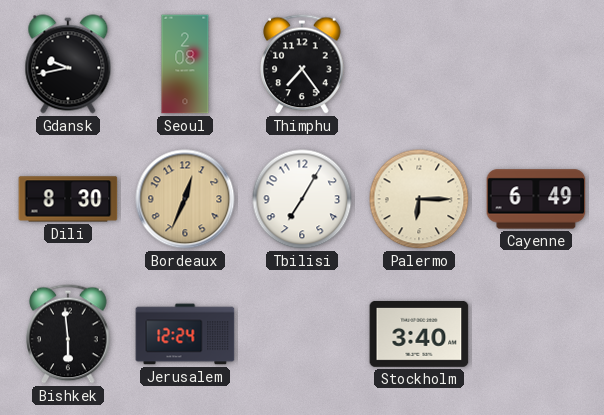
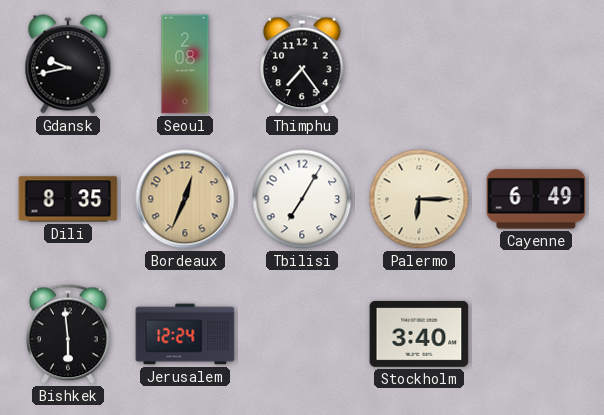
Dili: 8:30 -> 8:35 (68, 199)
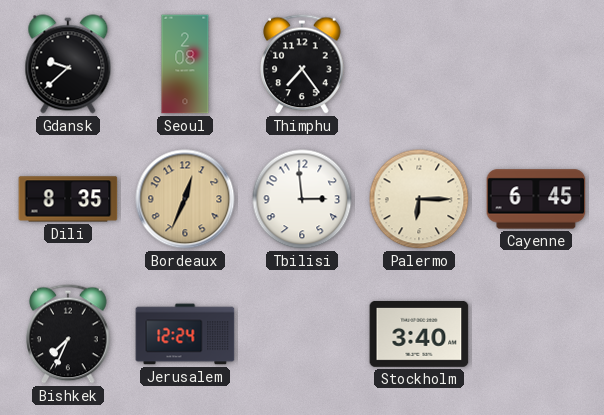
Gdansk: 9:43 -> 9:38 (68, 64)
Tbilisi: 7:05 -> 2:59 (302, 199)
Cayenne: 6:49 -> 6:45 (536, 199)
Bishkek: 5:59 -> 7:34 (68, 334)
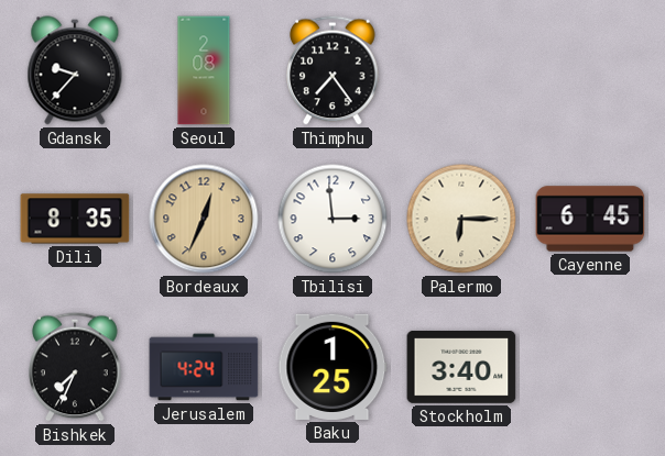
Gdansk: 9:38 -> 9:37 (75, 70)
Jerusalem: 12:24 -> 4:24 (204, 367)
Baku: none -> 1:25 (332, 367)
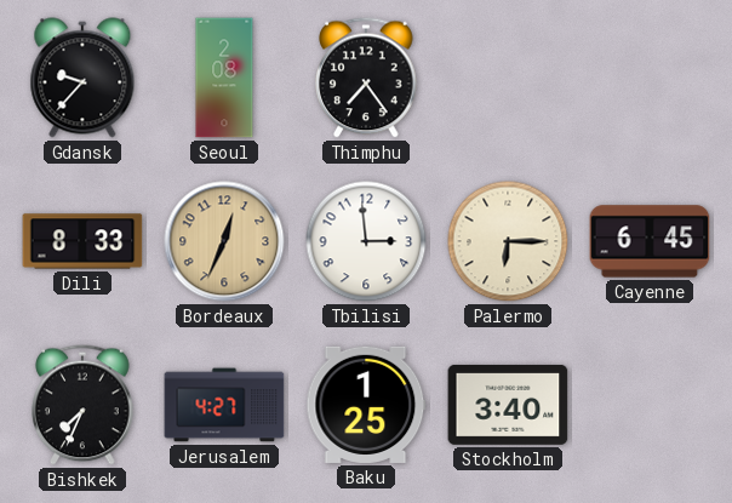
Dili: 8:35 -> 8:33 (82, 241)
Jerusalem: 4:24 -> 4:27 (224, 405)
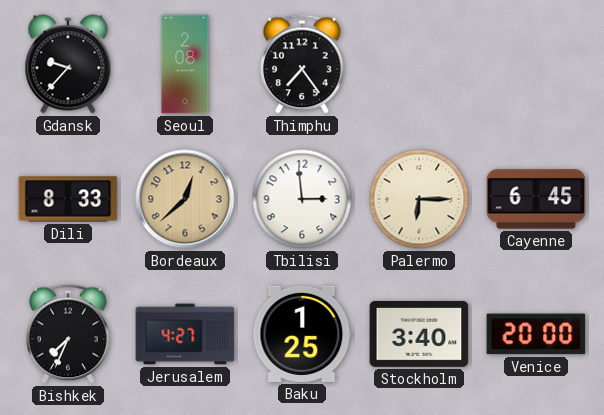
Bordeaux: 12:34 -> 12:38 (185, 199)
Venice: none -> 20:00 (536, 334)
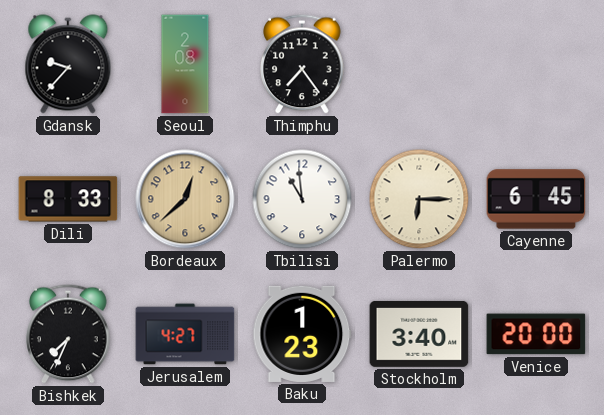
Tbilisi: 2:59 -> 10:59 (302, 199)
Baku: 1:25 -> 1:23 (302, 334)
